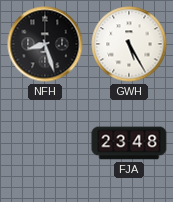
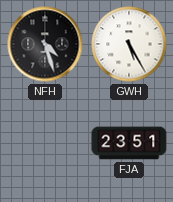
NFH: 8:27 -> 4:27 (45, 44)
FJA: 23:48 -> 23:51 (129, 143)
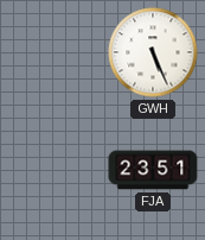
NFH: 4:27 -> none (45, 44)
GWH: 5:25 -> 5:26 (153, 52)
